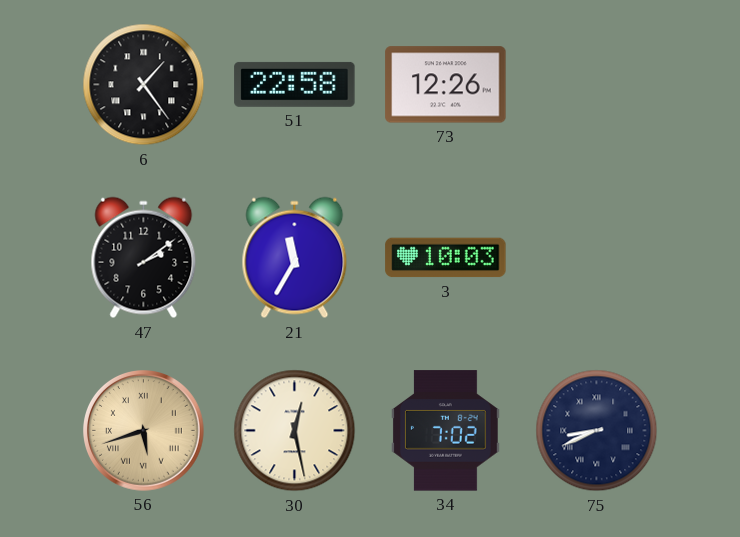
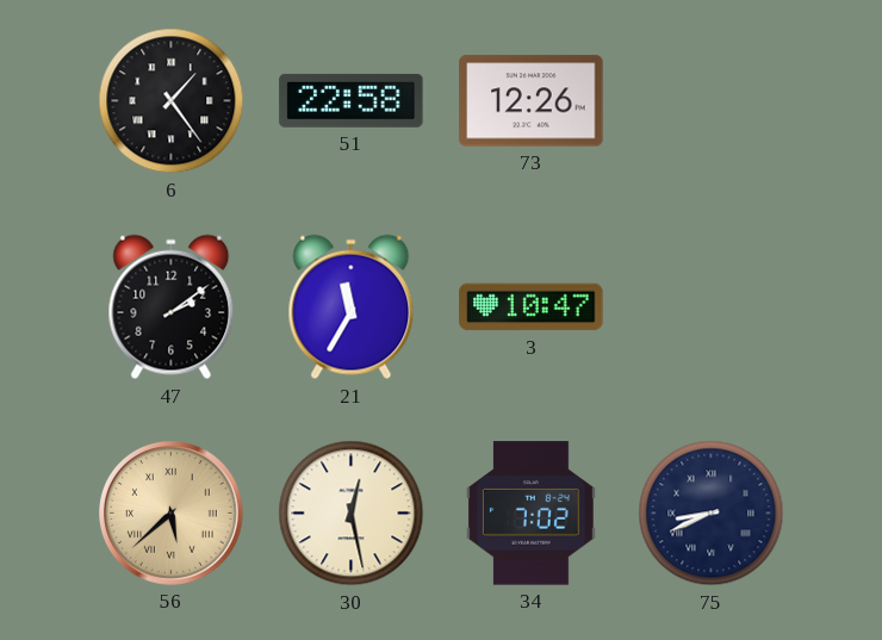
3: 10:03 -> 10:47 (532, 307)
56: 5:42 -> 5:38 (172, 514)
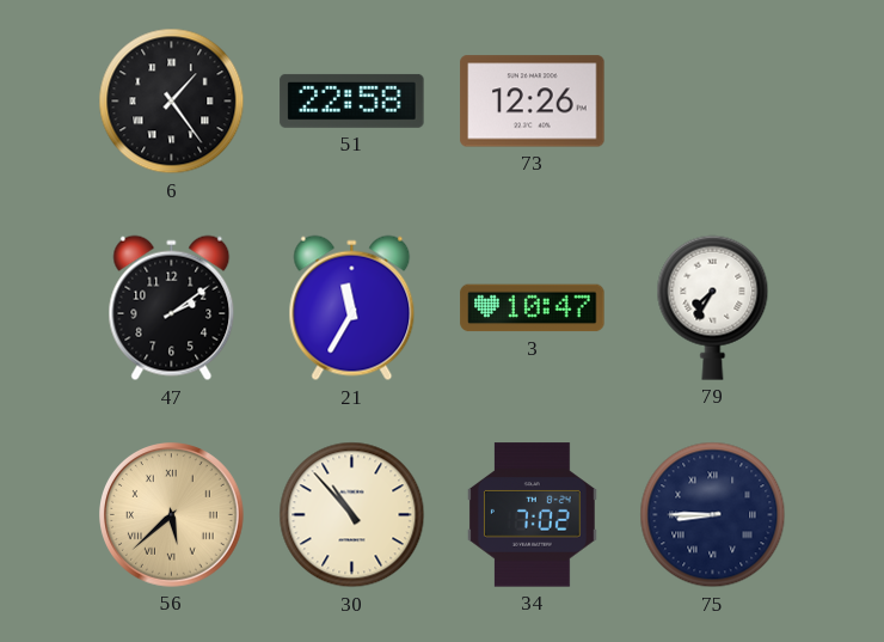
79: none -> 7:35 (713, 307)
30: 12:28 -> 10:53 (352, 515)
75: 8:41 -> 8:45 (713, 515)
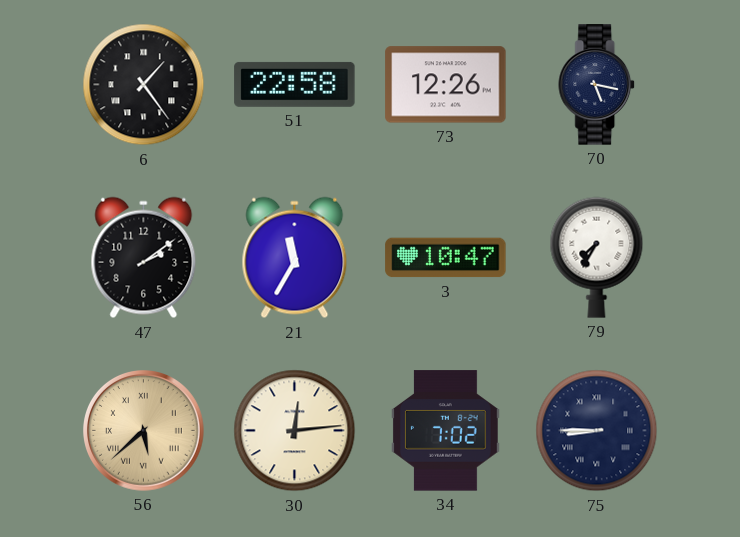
70: none -> 5:17 (597, 85)
30: 10:53 -> 12:14 (295, 431)
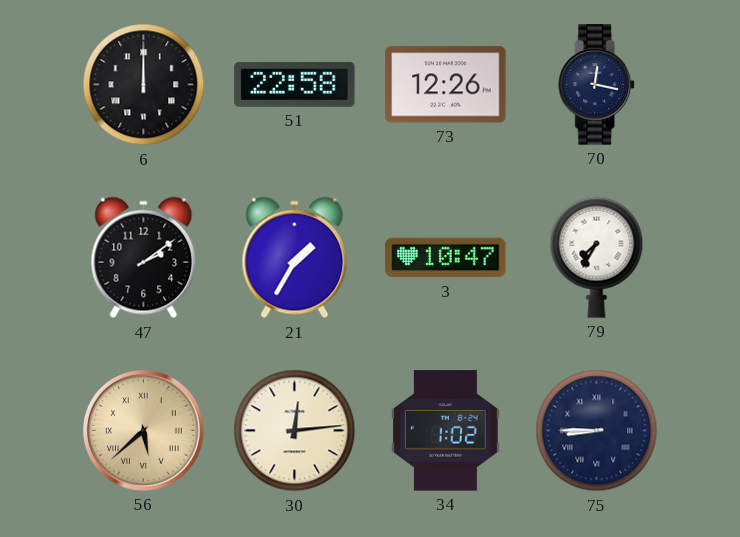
6: 1:24 -> 12:00 (144, 85)
70: 5:17 -> 12:17 (597, 85)
21: 11:35 -> 1:35 (295, 258)
34: 7:02 -> 1:02 (445, 431)
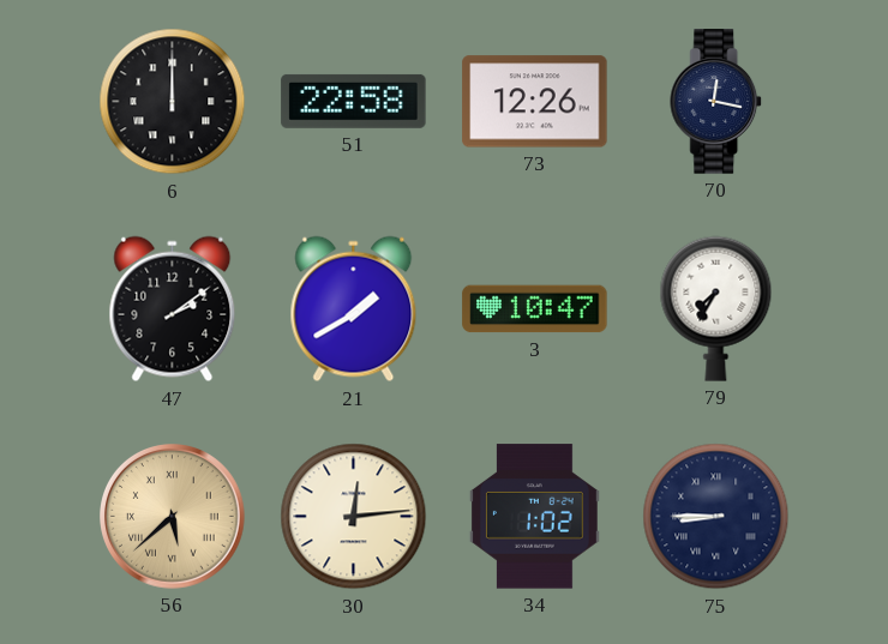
21: 1:35 -> 1:40 (354, 309)
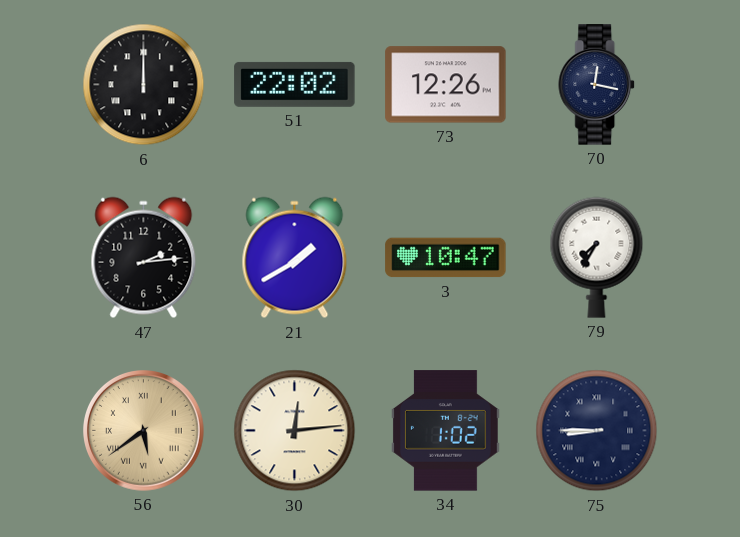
51: 22:58 -> 22:02 (295, 84)
47: 2:09 -> 2:14 (144, 258)
56: 5:38 -> 5:39 (144, 431)
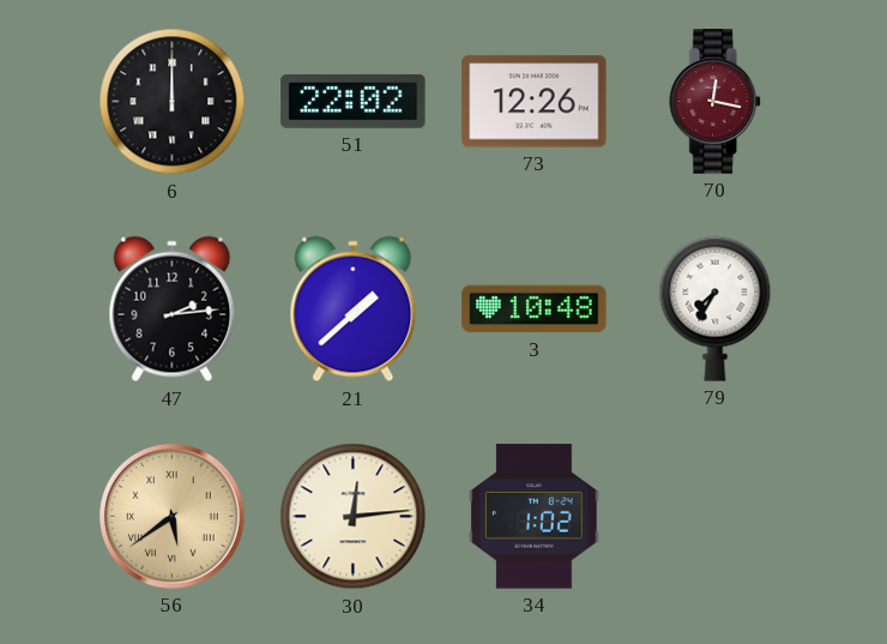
70 dial: navy -> burgundy (716, 102)
21: 1:40 -> 1:38 (354, 309)
3: 10:47 -> 10:48 (535, 309)
75: 8:45 -> none (597, 431)
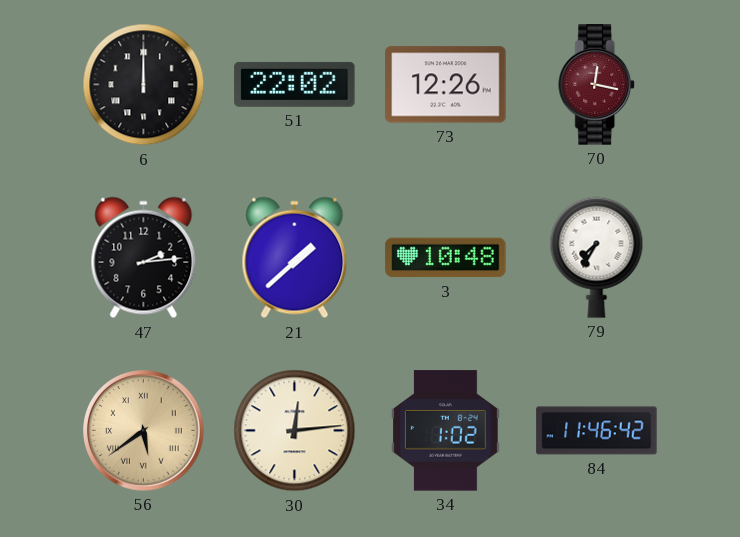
84: none -> 11:46 (597, 431)
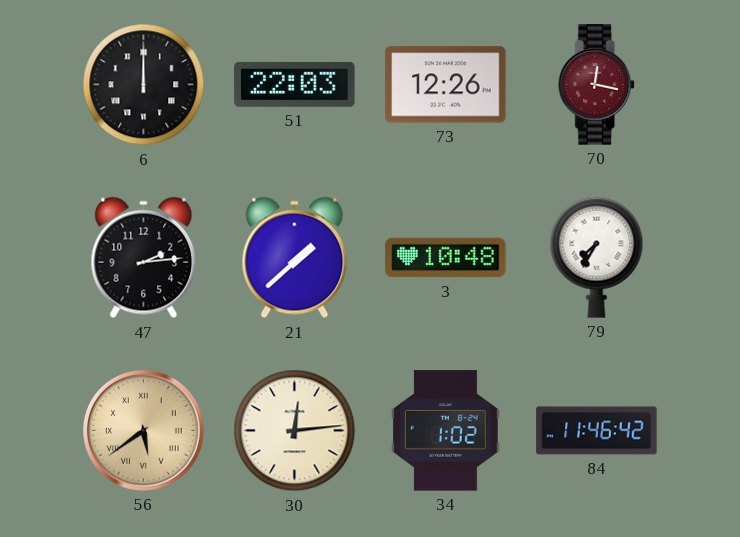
51: 22:02 -> 22:03 (295, 84)
